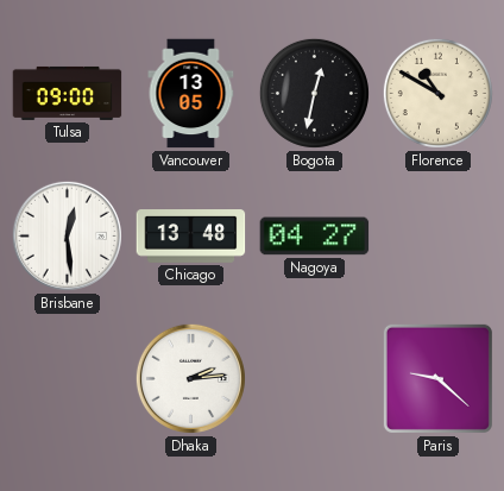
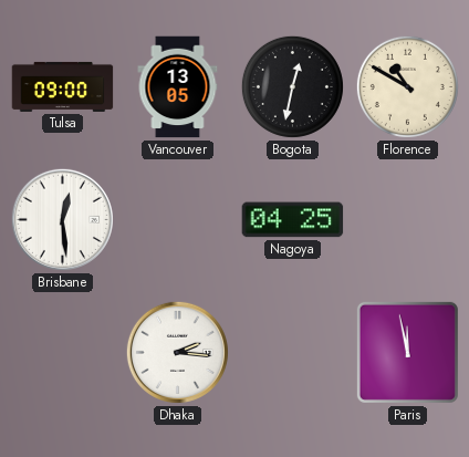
Chicago: 13:48 -> none (191, 237)
Nagoya: 04:27 -> 04:25 (293, 220)
Dhaka: 2:14 -> 2:16 (177, 352)
Paris: 9:22 -> 11:58 (407, 352)
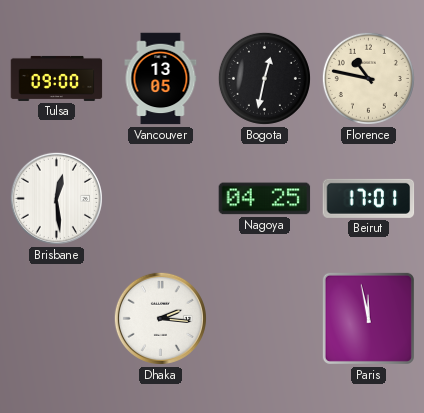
Florence: 10:50 -> 10:47 (368, 78)
Beirut: none -> 17:01 (369, 198)
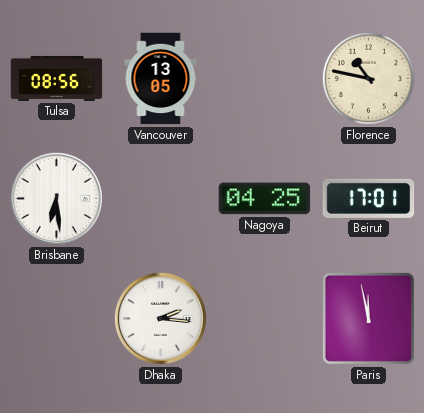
Tulsa: 09:00 -> 08:56 (57, 78)
Bogota: 12:32 -> none (264, 78)
Brisbane: 12:29 -> 6:29 (56, 198)
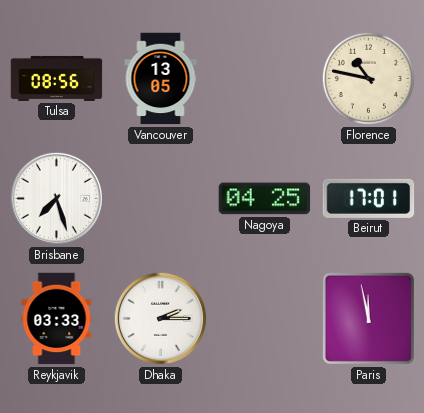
Brisbane: 6:29 -> 7:27 (56, 198)
Reykjavik: none -> 03:33 (57, 319)
Dhaka: 2:16 -> 2:15 (160, 318)
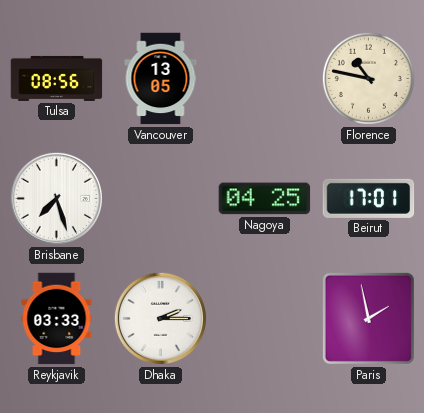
Paris: 11:58 -> 1:58 (368, 318)
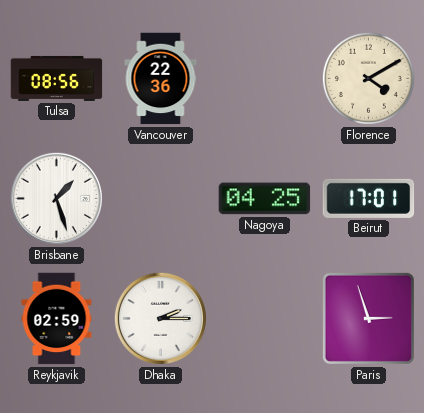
Vancouver: 13:05 -> 22:36 (161, 79)
Florence: 10:47 -> 4:10 (368, 78)
Brisbane: 7:27 -> 1:27 (56, 198)
Reykjavik: 03:33 -> 02:59 (57, 319)
Paris: 1:58 -> 2:57 (368, 318)
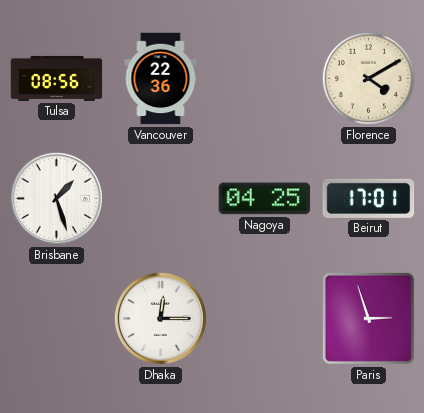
Reykjavik: 02:59 -> none (57, 319)
Dhaka: 2:15 -> 12:15 (160, 318)
